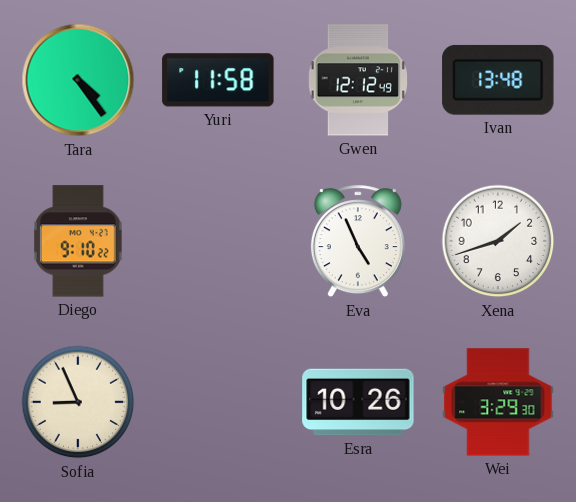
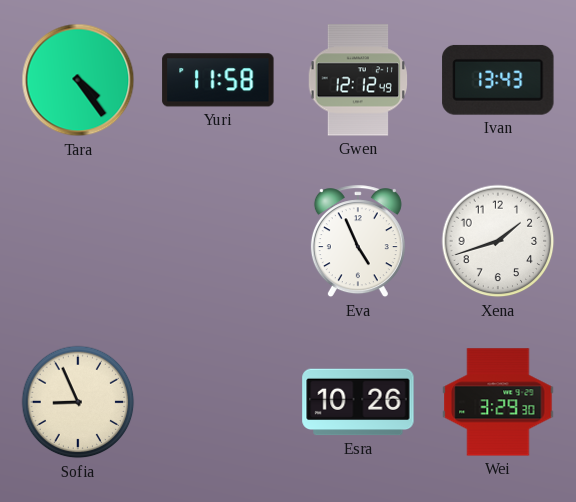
Ivan: 13:48 -> 13:43 (498, 80)
Diego: 9:10 -> none (78, 241)
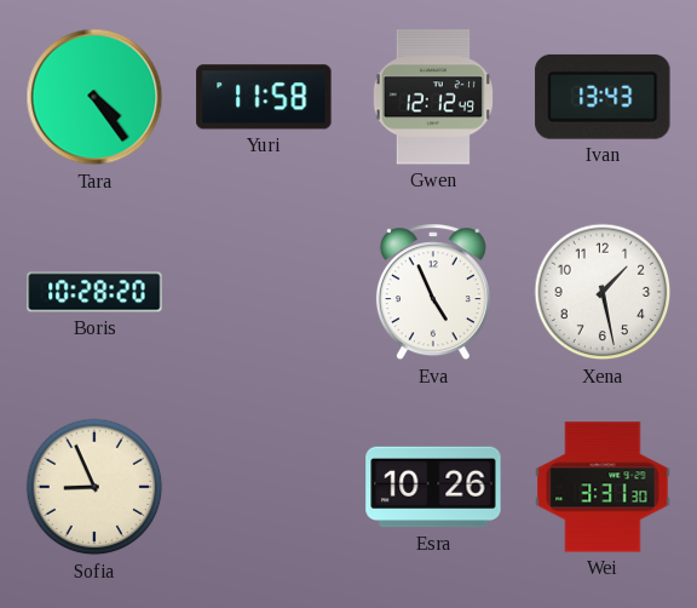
Boris: none -> 10:28 (94, 292)
Xena: 1:42 -> 1:28 (603, 292)
Wei: 3:29 -> 3:31 (603, 487)
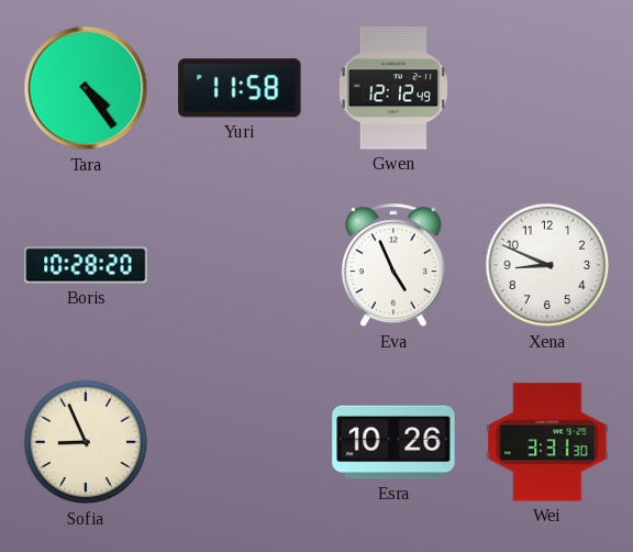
Ivan: 13:43 -> none (603, 97)
Xena: 1:28 -> 8:49 (547, 265)
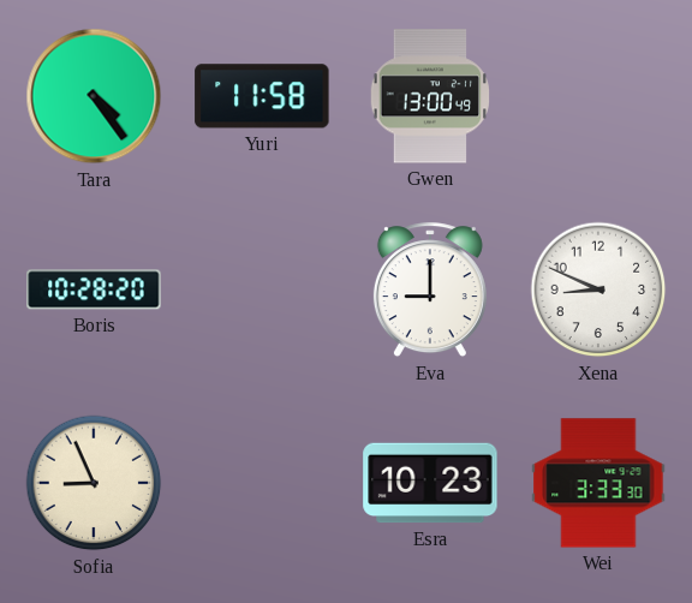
Gwen: 12:12 -> 13:00 (429, 96)
Eva: 4:56 -> 9:00 (430, 291)
Esra: 10:26 -> 10:23 (430, 483)
Wei: 3:31 -> 3:33 (598, 483)
